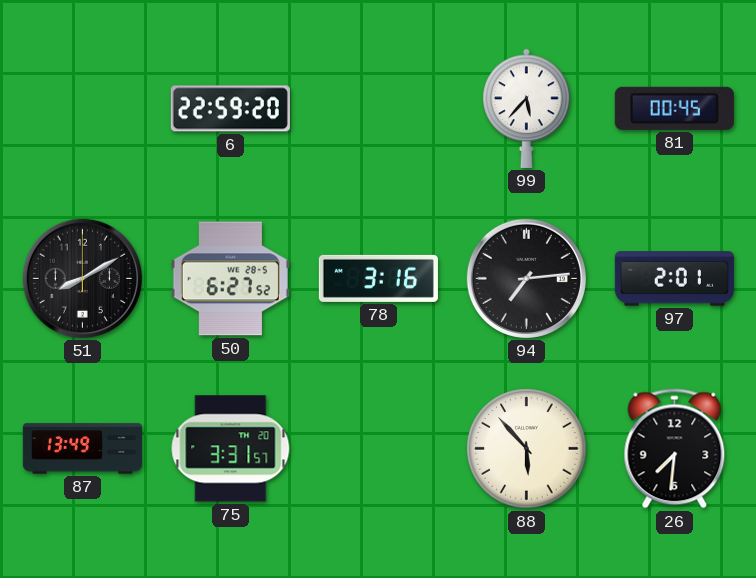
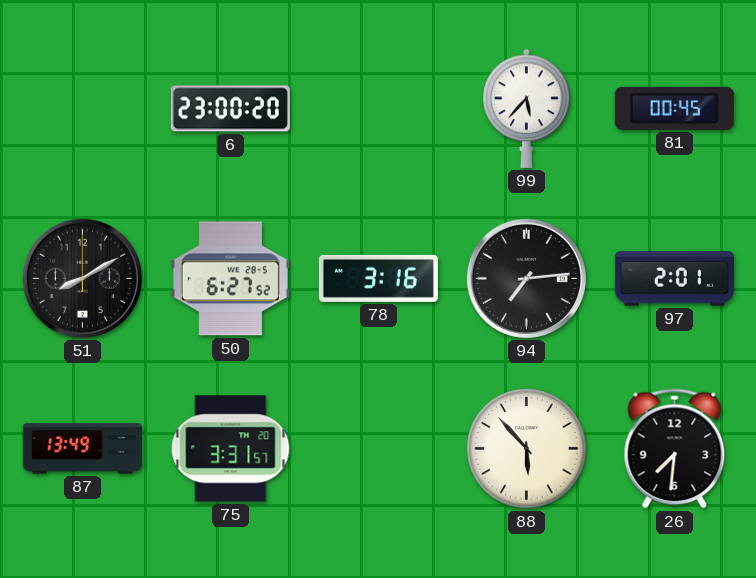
6: 22:59 -> 23:00 (230, 109)
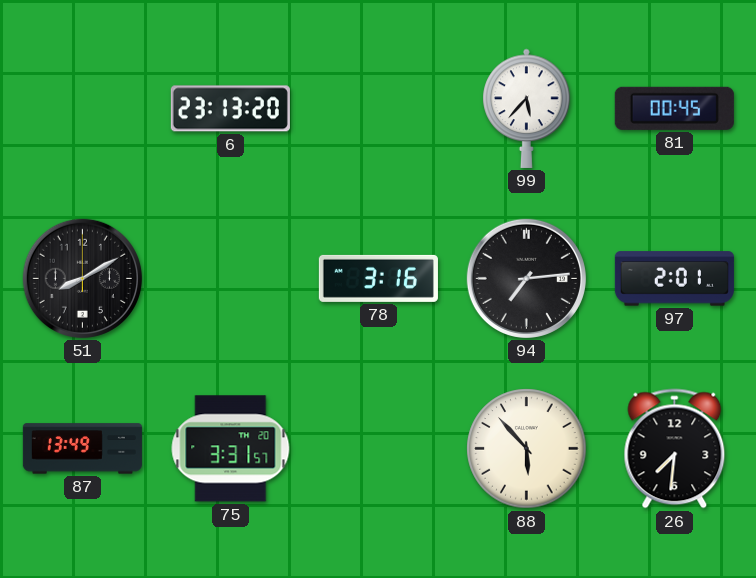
6: 23:00 -> 23:13 (230, 109)
50: 6:27 -> none (230, 279)
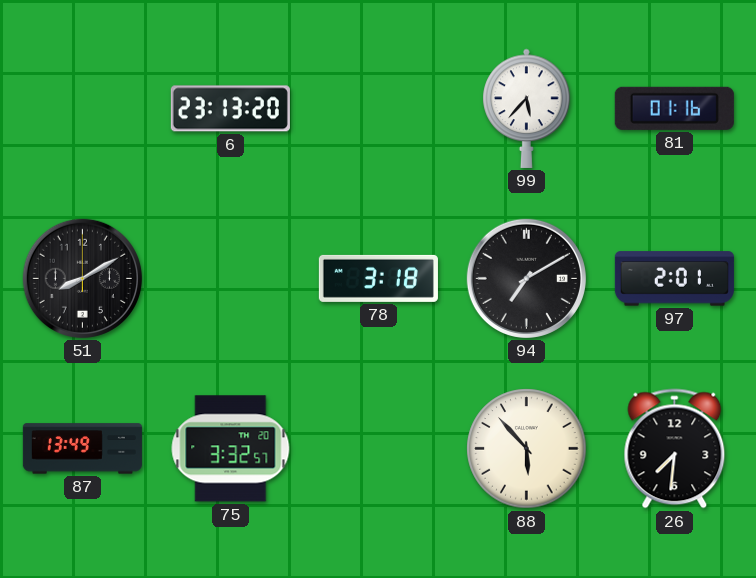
81: 00:45 -> 01:16 (674, 108)
78: 3:16 -> 3:18 (378, 278)
94: 7:14 -> 7:10 (526, 278)
75: 3:31 -> 3:32 (231, 449)
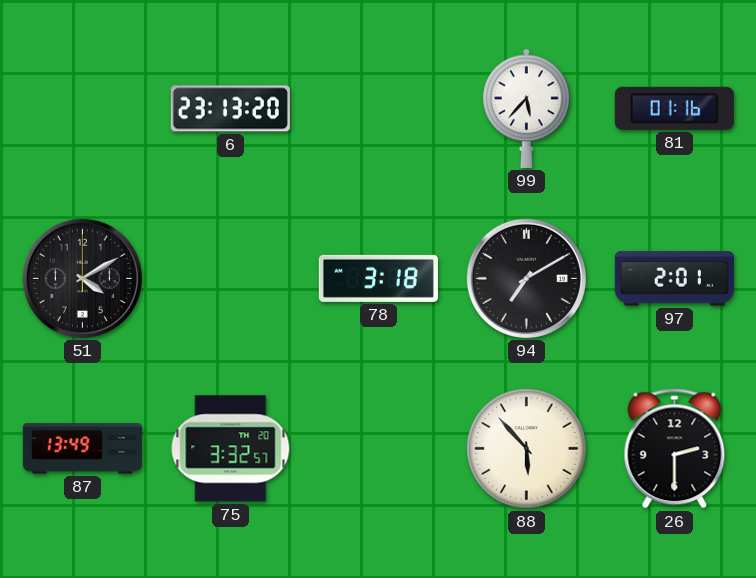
51: 8:10 -> 4:10 (82, 278)
26: 7:31 -> 2:30 (675, 449)
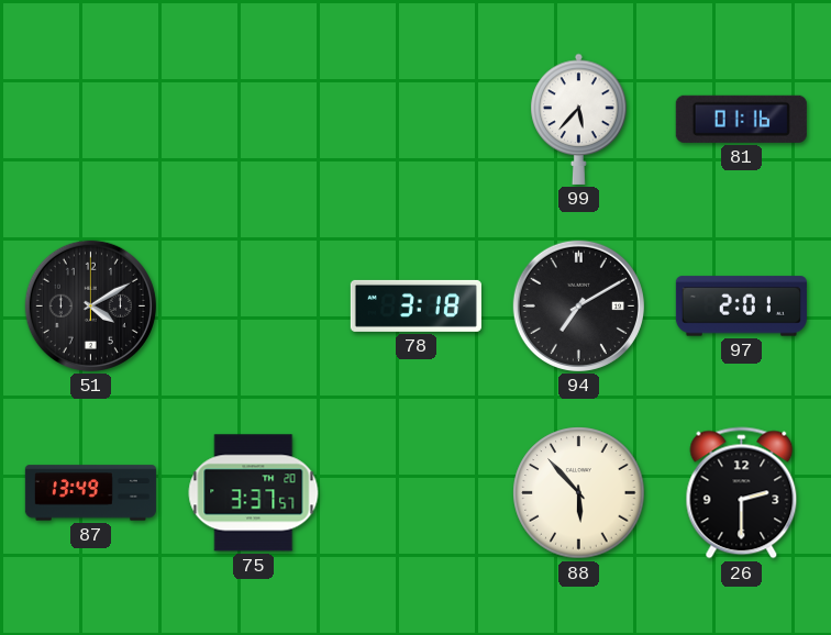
6: 23:13 -> none (230, 109)
75: 3:32 -> 3:37 (254, 493)
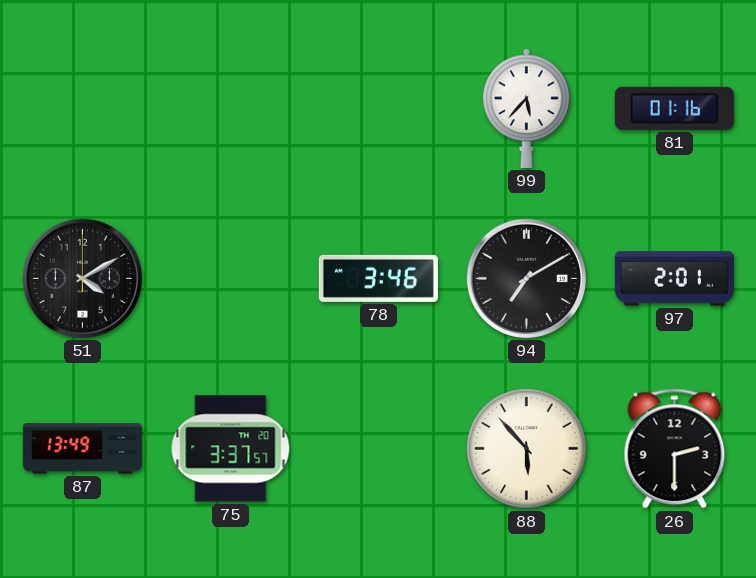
78: 3:18 -> 3:46 (378, 278)
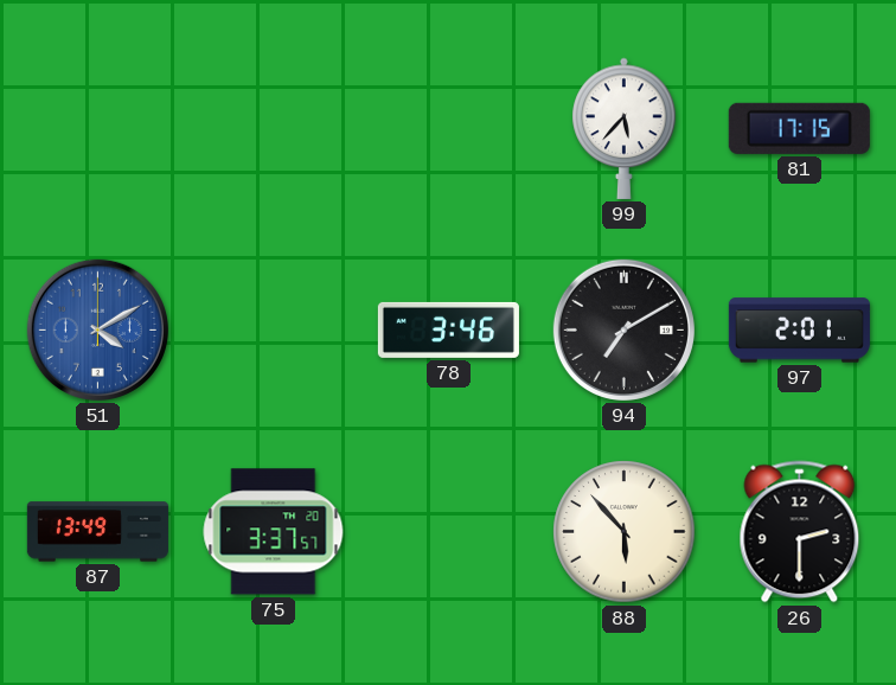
81: 01:16 -> 17:15 (799, 128)
51 dial: black -> blue (97, 329)
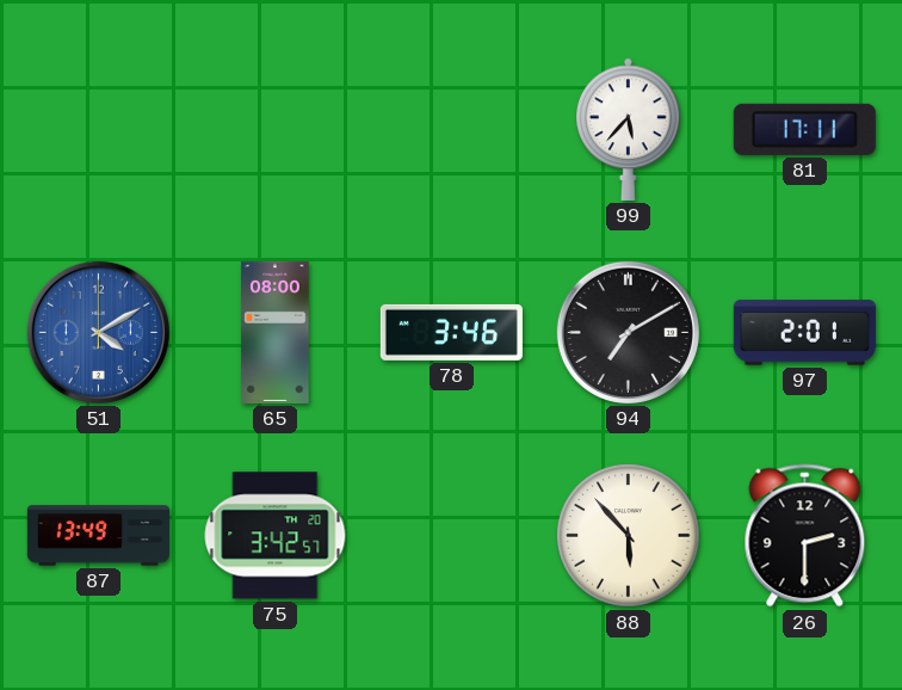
81: 17:15 -> 17:11 (804, 129)
65: none -> 08:00 (276, 332)
75: 3:37 -> 3:42 (276, 536)
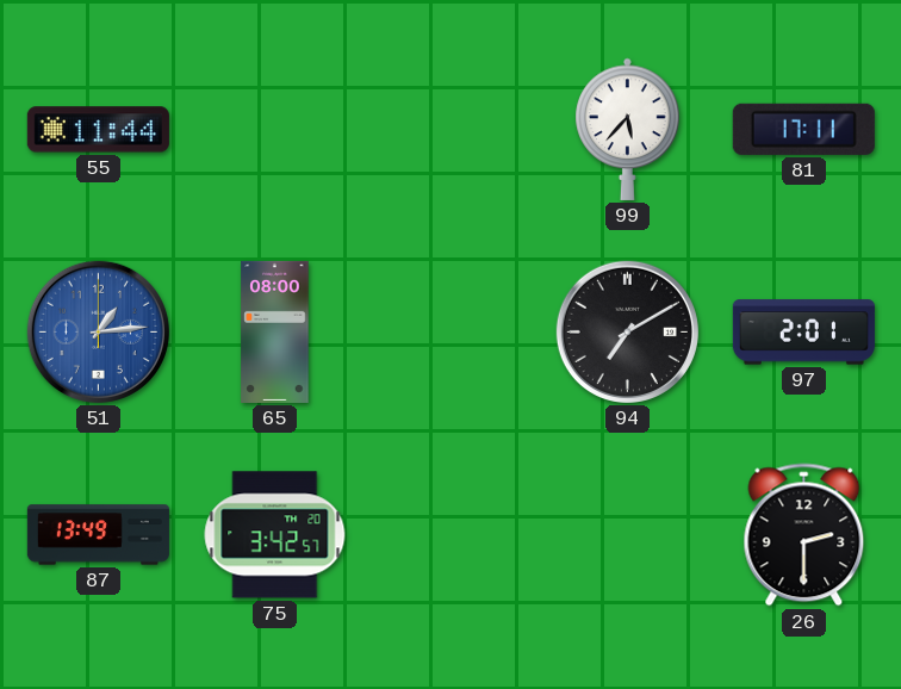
55: none -> 11:44 (98, 130)
51: 4:10 -> 1:14 (98, 331)
78: 3:46 -> none (451, 332)
88: 5:53 -> none (629, 536)
